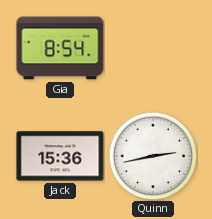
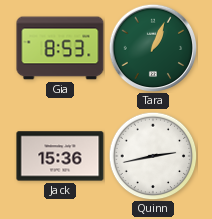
Gia: 8:54 -> 8:53 (60, 48)
Tara: none -> 1:04 (153, 48)
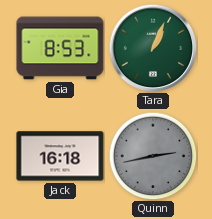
Jack: 15:36 -> 16:18 (60, 156)
Quinn dial: white -> grey (153, 156)
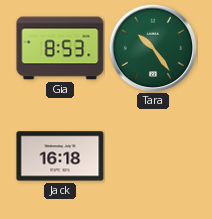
Tara: 1:04 -> 10:24 (153, 48)
Quinn: 2:43 -> none (153, 156)
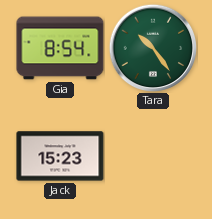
Gia: 8:53 -> 8:54 (60, 48)
Jack: 16:18 -> 15:23 (60, 156)
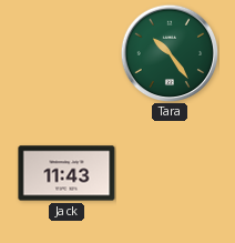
Gia: 8:54 -> none (60, 48)
Jack: 15:23 -> 11:43 (67, 173)
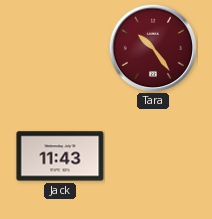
Tara dial: green -> burgundy (153, 48)
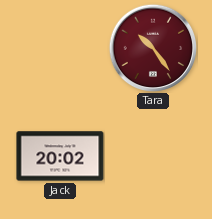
Jack: 11:43 -> 20:02 (60, 156)
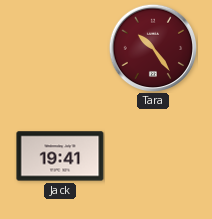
Jack: 20:02 -> 19:41 (60, 156)
